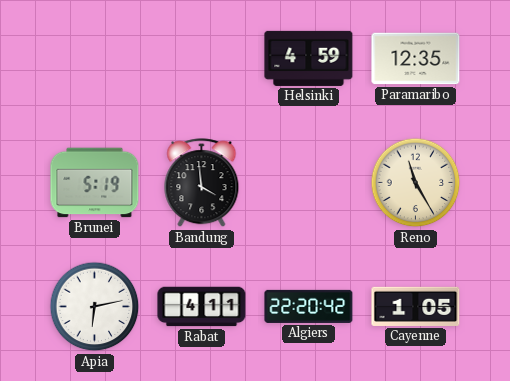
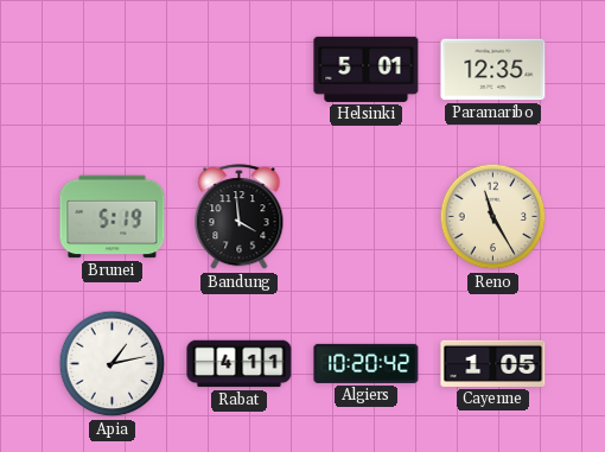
Helsinki: 4:59 -> 5:01 (367, 69)
Apia: 6:13 -> 1:13 (113, 364)
Algiers: 22:20 -> 10:20 (367, 363)
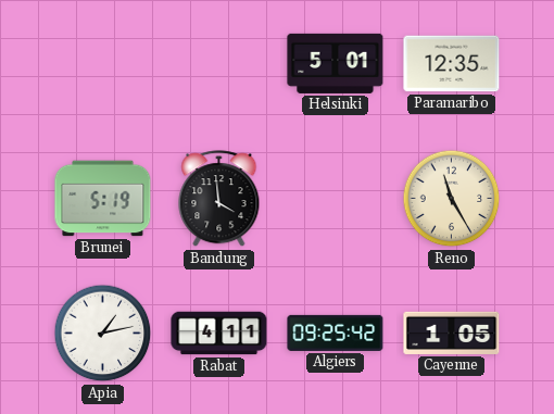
Algiers: 10:20 -> 09:25 (336, 333)
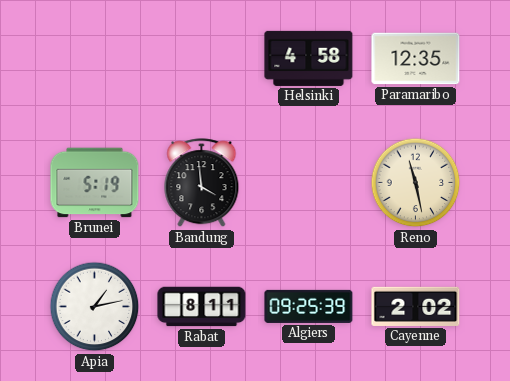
Helsinki: 5:01 -> 4:58 (309, 58)
Reno: 11:25 -> 11:28 (416, 183)
Rabat: 4:11 -> 8:11 (202, 307)
Algiers: 09:25:42 -> 09:25:39 (309, 306)
Cayenne: 1:05 -> 2:02 (416, 306)
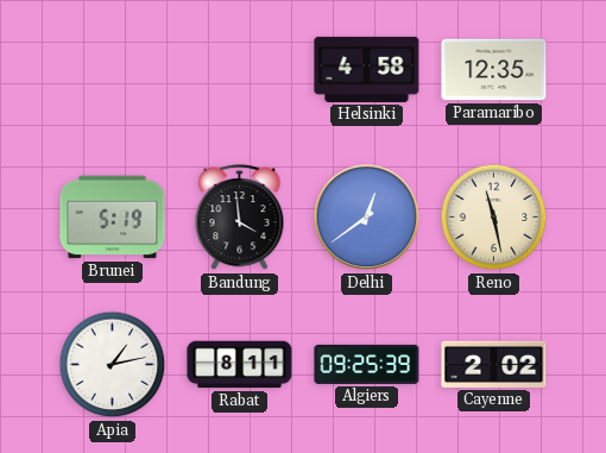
Delhi: none -> 12:39 (367, 218)
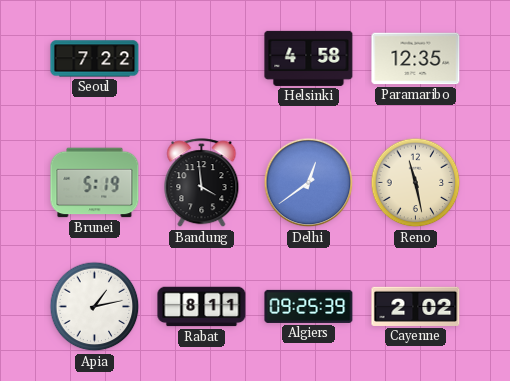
Seoul: none -> 7:22 (95, 59)
